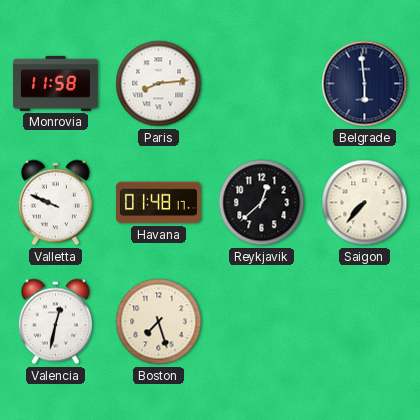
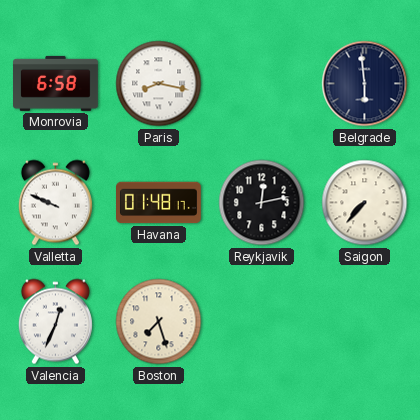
Monrovia: 11:58 -> 6:58 (56, 83)
Paris: 8:14 -> 8:17 (159, 84)
Reykjavik: 12:38 -> 12:13 (262, 203)
Valencia: 12:32 -> 12:34 (55, 322)
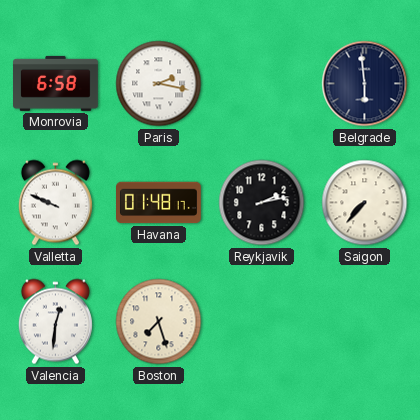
Paris: 8:17 -> 2:17 (159, 84)
Reykjavik: 12:13 -> 2:13 (262, 203)
Valencia: 12:34 -> 12:31 (55, 322)
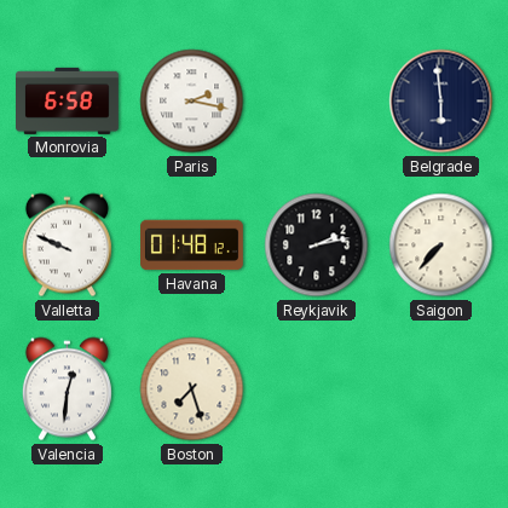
Havana: 01:48:17 -> 01:48:12 (192, 246)
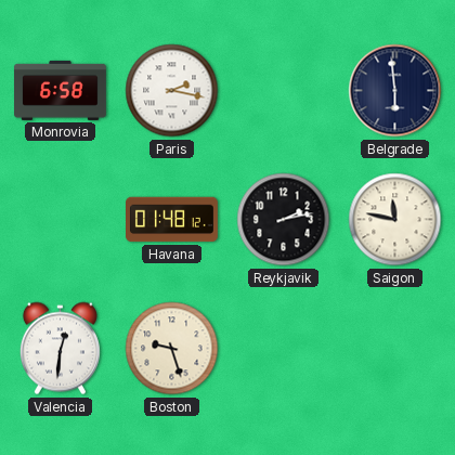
Valletta: 9:49 -> none (67, 246)
Saigon: 7:37 -> 11:47 (395, 220)
Boston: 7:27 -> 9:27 (172, 349)
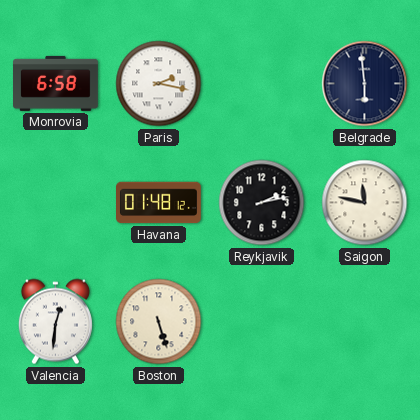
Boston: 9:27 -> 5:27 (159, 322)
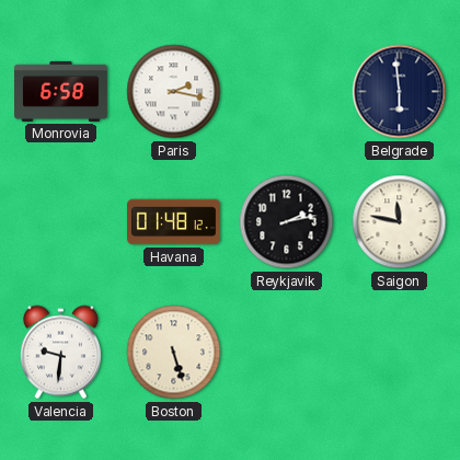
Valencia: 12:31 -> 9:31 (60, 353)
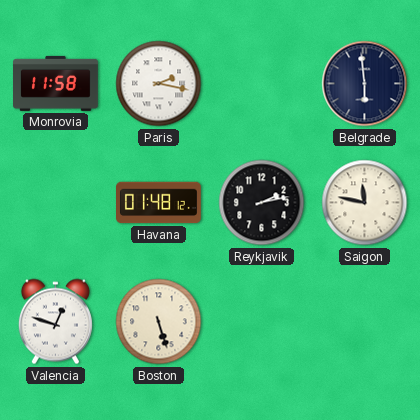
Monrovia: 6:58 -> 11:58 (56, 83)
Valencia: 9:31 -> 12:48 (55, 322)
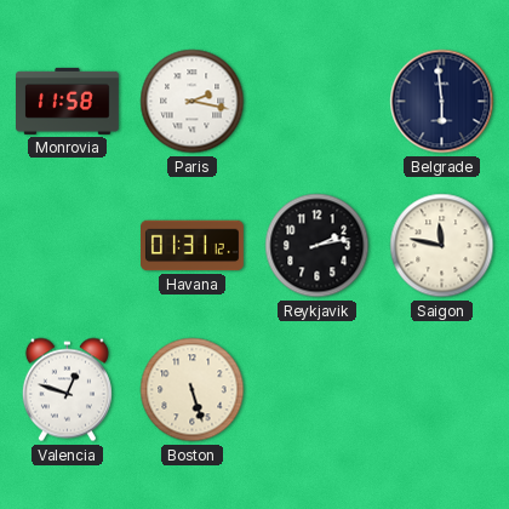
Havana: 01:48 -> 01:31 (193, 246)
